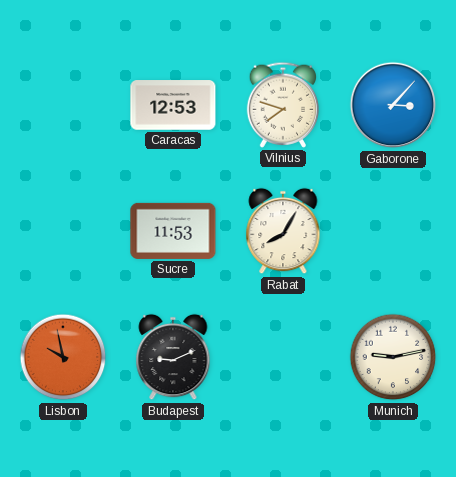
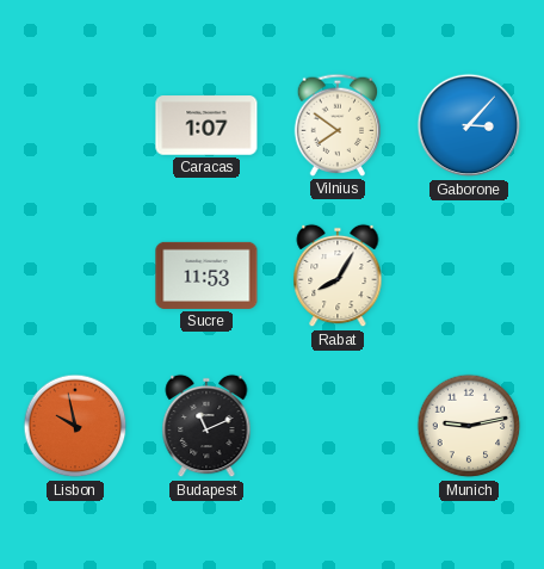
Caracas: 12:53 -> 1:07 (206, 125)
Vilnius: 7:48 -> 7:51 (338, 125)
Budapest: 9:11 -> 11:11 (206, 426)
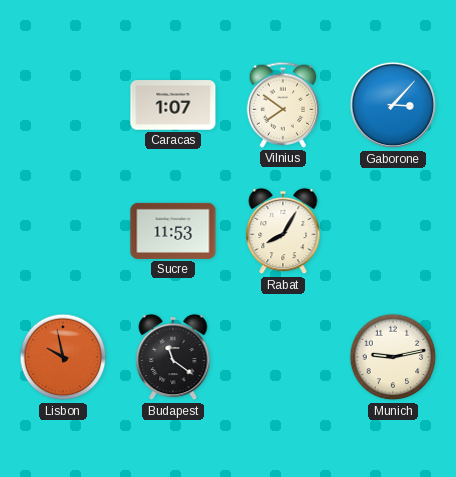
Budapest: 11:11 -> 11:21 (173, 357)
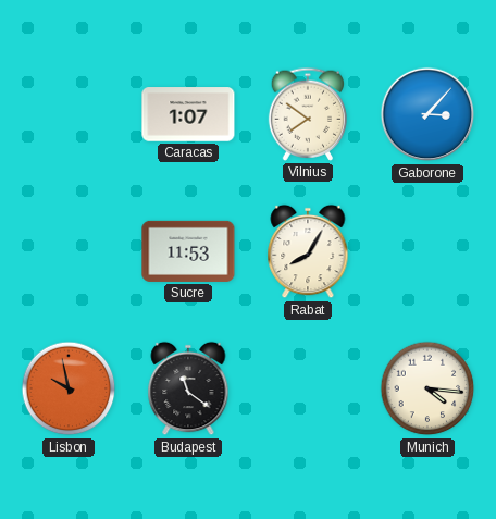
Munich: 9:13 -> 4:16 (427, 388)
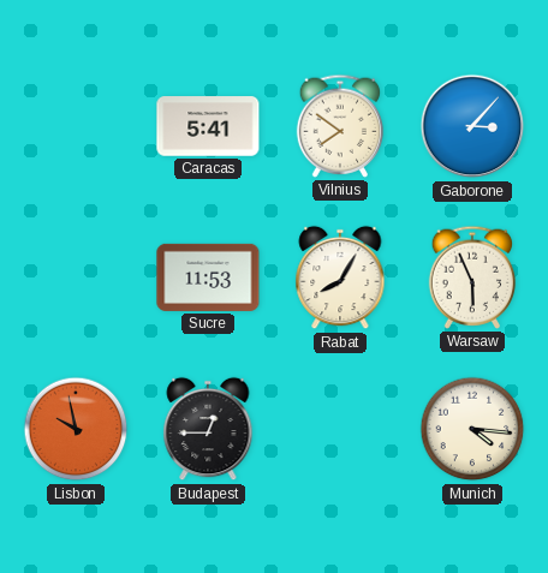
Caracas: 1:07 -> 5:41 (208, 126)
Warsaw: none -> 5:56 (472, 277)
Budapest: 11:21 -> 12:45 (208, 429)
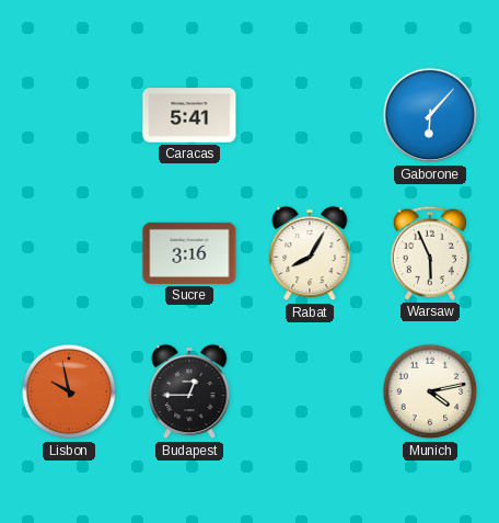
Vilnius: 7:51 -> none (340, 126)
Gaborone: 3:07 -> 6:07 (430, 115)
Sucre: 11:53 -> 3:16 (189, 253)
Munich: 4:16 -> 4:13 (430, 391)
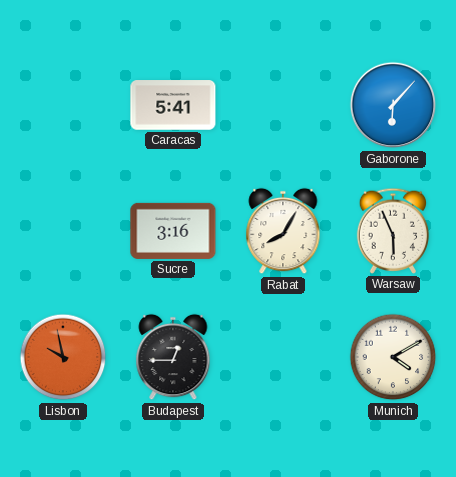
Munich: 4:13 -> 4:10 (393, 357)
